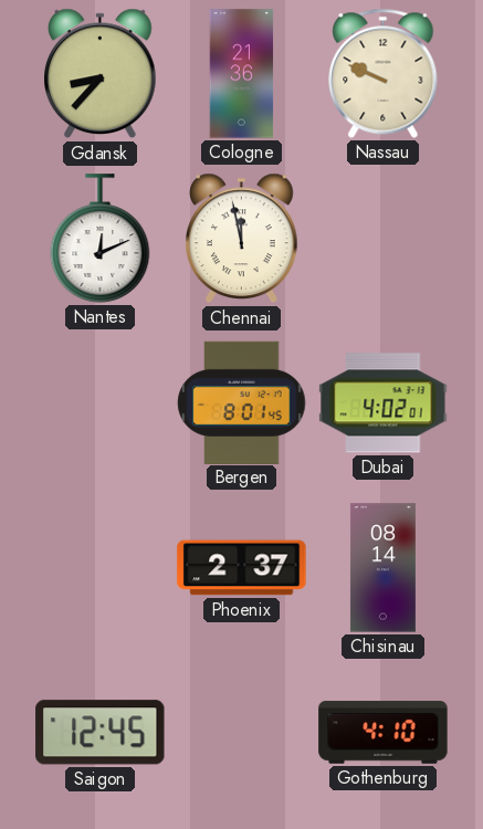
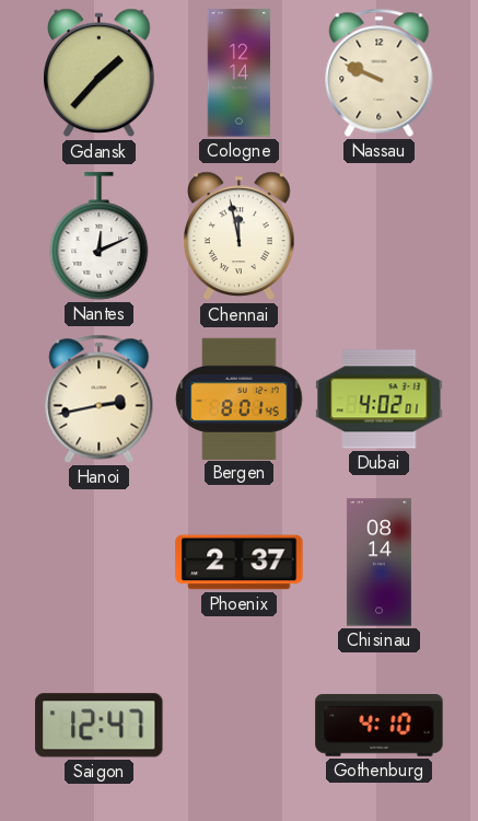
Gdansk: 8:37 -> 1:37 (100, 73)
Cologne: 21:36 -> 12:14 (240, 73)
Hanoi: none -> 2:43 (100, 398)
Saigon: 12:45 -> 12:47 (100, 726)
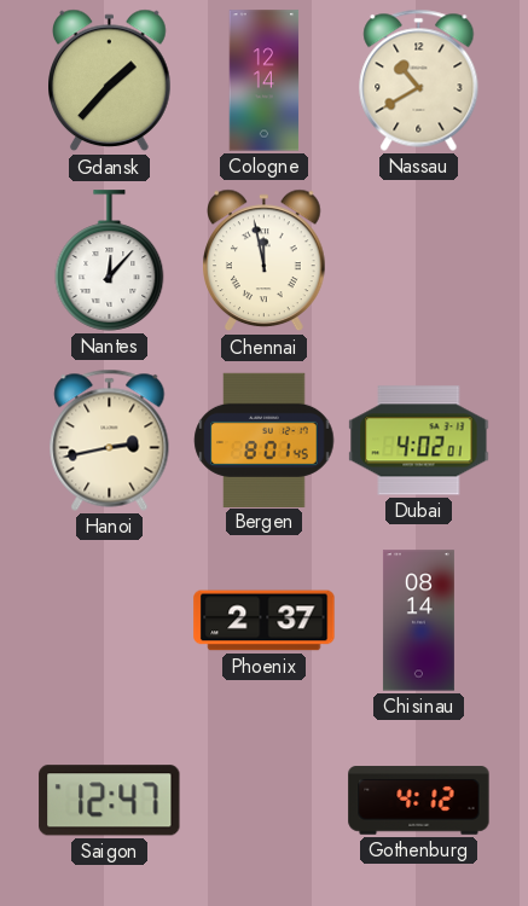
Nassau: 9:49 -> 10:40 (419, 80)
Nantes: 12:11 -> 12:07 (110, 261)
Gothenburg: 4:10 -> 4:12 (419, 801)
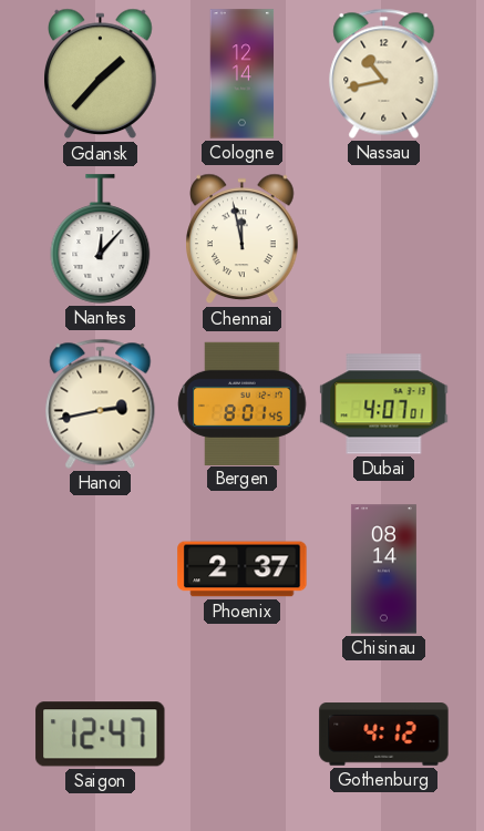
Nassau: 10:40 -> 10:43 (384, 73)
Dubai: 4:02 -> 4:07 (384, 404)
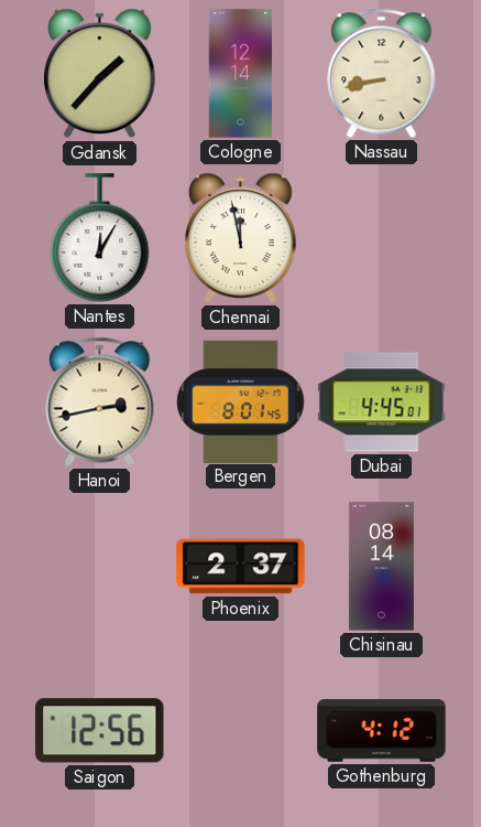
Nassau: 10:43 -> 8:43 (382, 73)
Nantes: 12:07 -> 12:05 (100, 238)
Dubai: 4:07 -> 4:45 (382, 402)
Saigon: 12:47 -> 12:56 (100, 731)
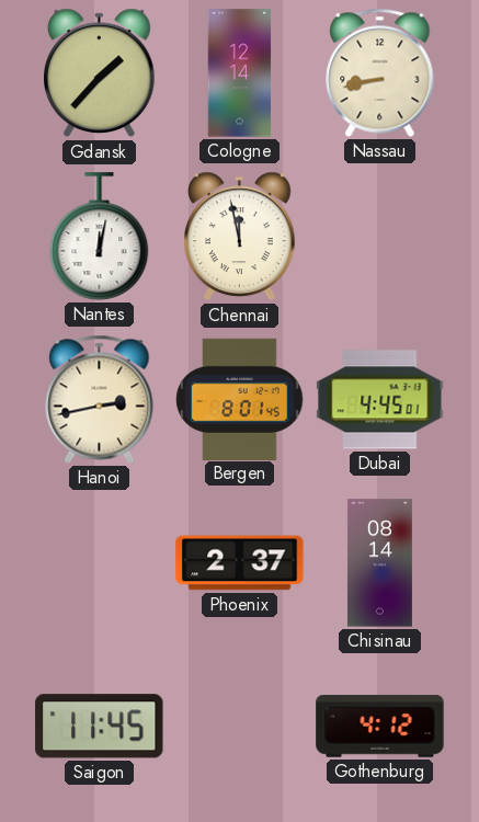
Nantes: 12:05 -> 12:02 (100, 237)
Saigon: 12:56 -> 11:45 (100, 727)
